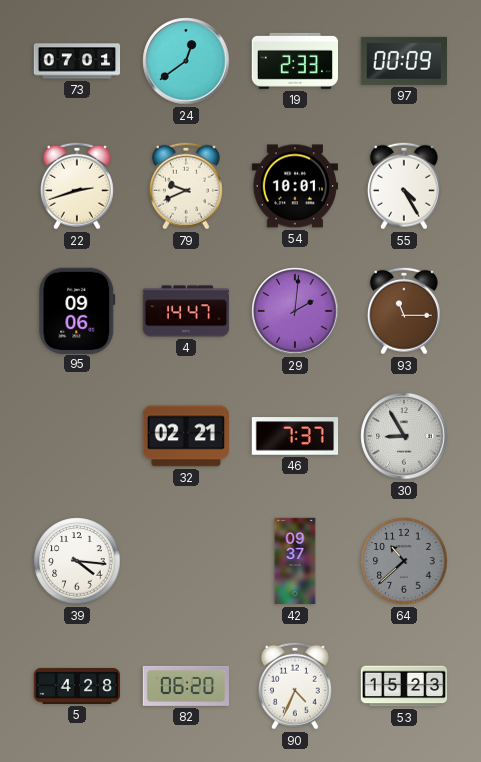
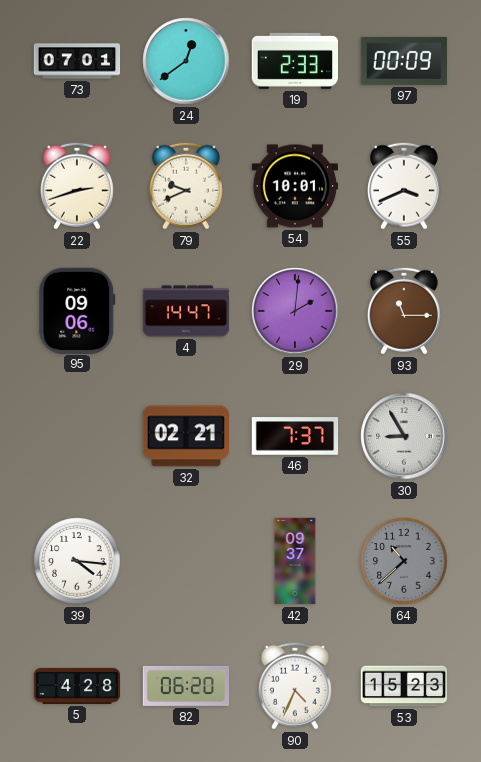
55: 4:25 -> 3:41 (404, 186)
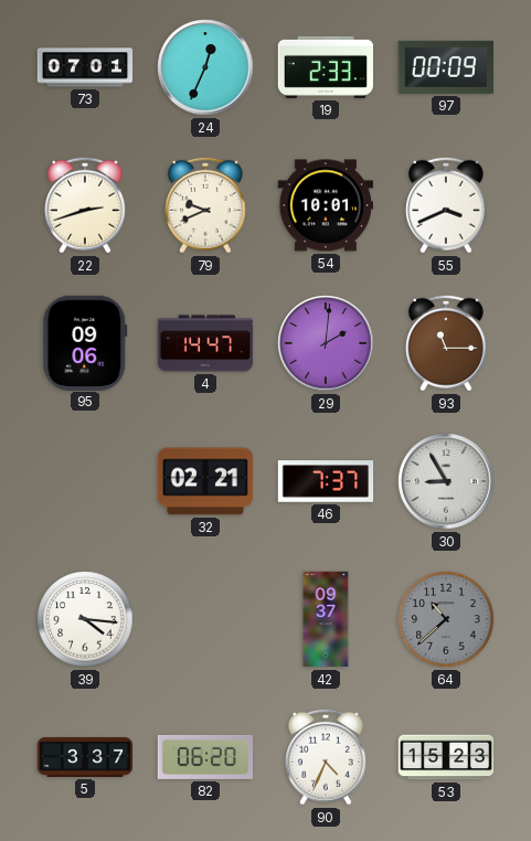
24: 12:39 -> 12:34 (205, 67)
5: 4:28 -> 3:37 (85, 757)
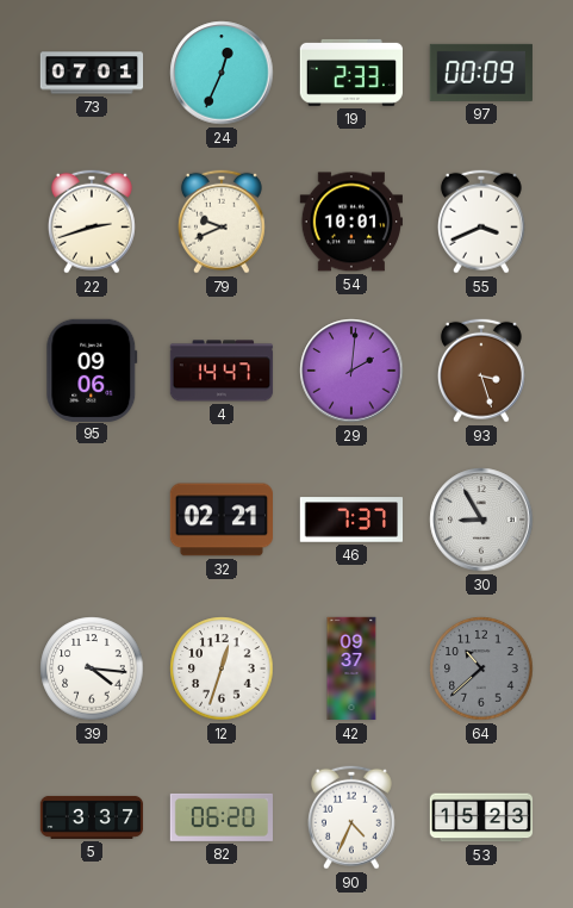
93: 11:15 -> 3:27 (481, 371)
12: none -> 12:33 (222, 668)
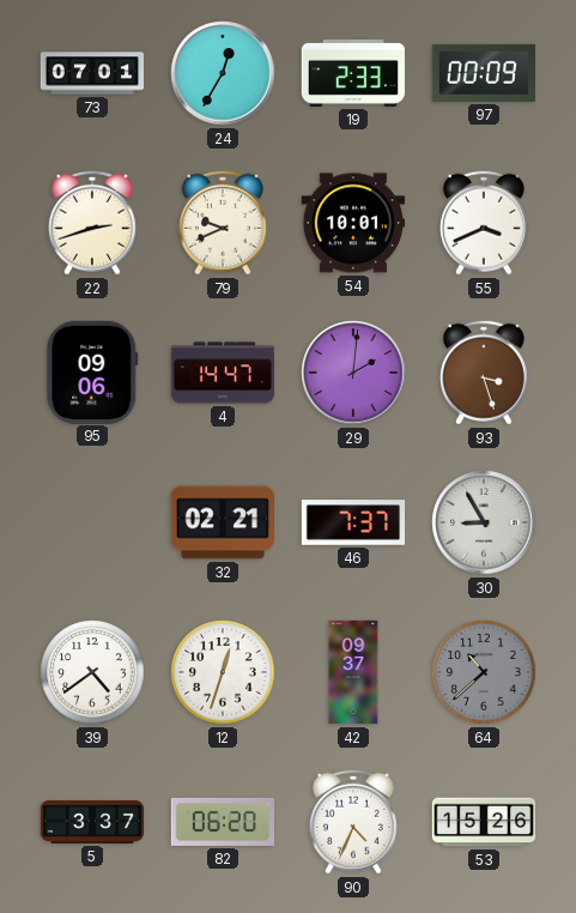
24: 12:34 -> 12:35 (223, 73)
39: 4:16 -> 4:39 (92, 672)
53: 15:23 -> 15:26 (484, 822)
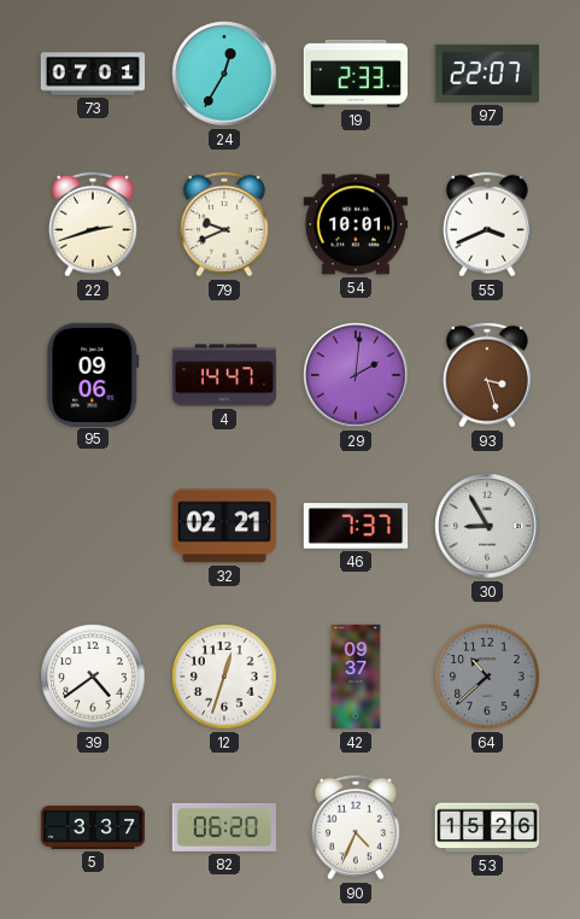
97: 00:09 -> 22:07 (486, 74)
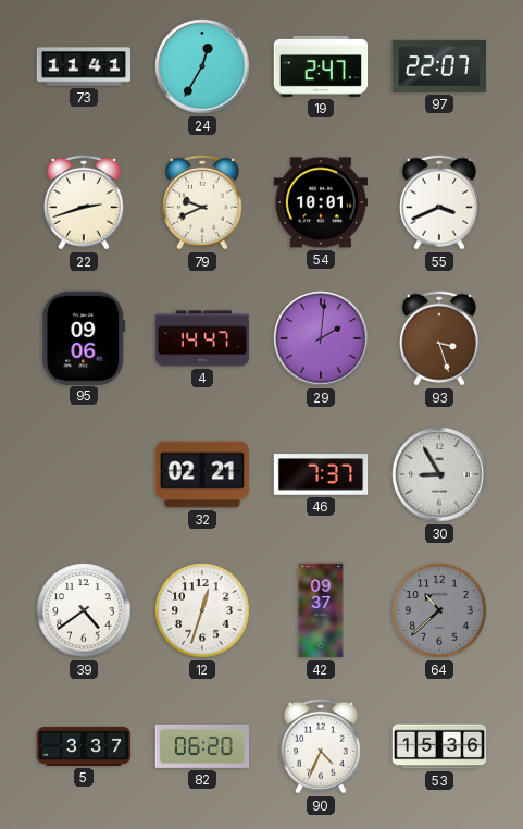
73: 07:01 -> 11:41 (84, 66)
19: 2:33 -> 2:47 (320, 66)
53: 15:26 -> 15:36 (439, 746)
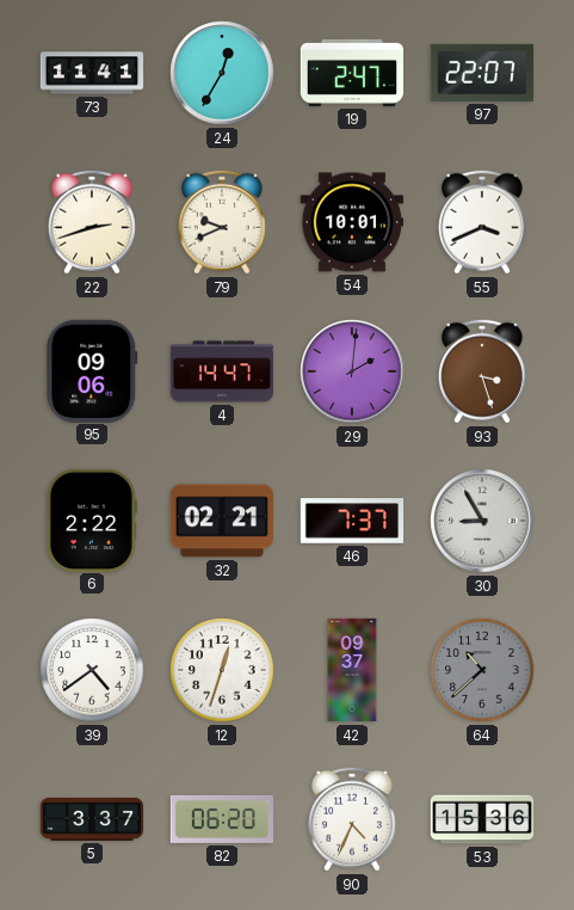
6: none -> 2:22 (92, 519)
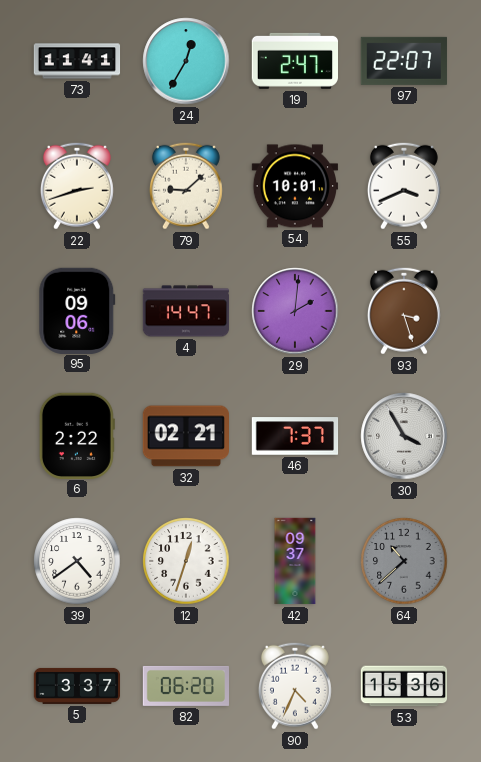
79: 9:41 -> 9:08 (186, 186)
30: 8:55 -> 3:55 (404, 436)
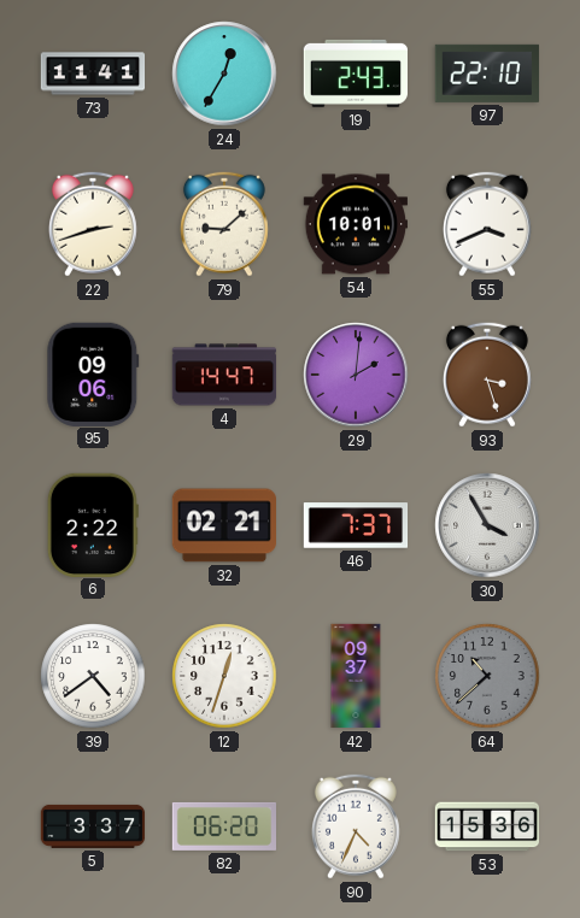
19: 2:47 -> 2:43 (355, 73)
97: 22:07 -> 22:10 (486, 73)
